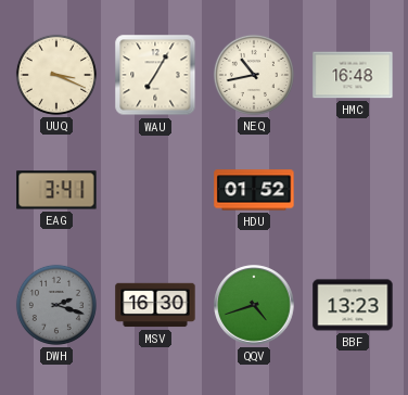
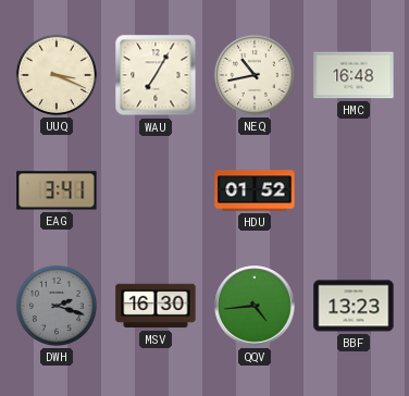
QQV: 4:42 -> 4:44 (255, 306)
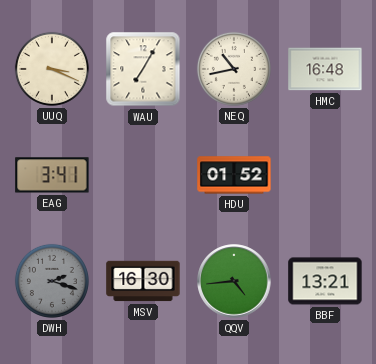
BBF: 13:23 -> 13:21 (325, 281)
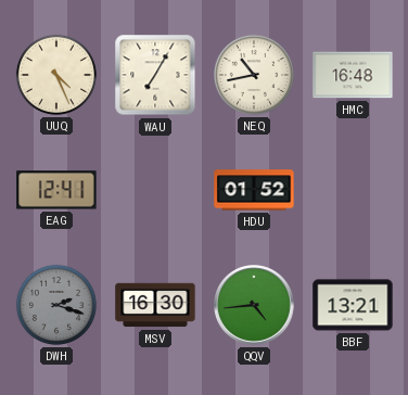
UUQ: 3:19 -> 4:26 (56, 75)
EAG: 3:41 -> 12:41 (56, 190)
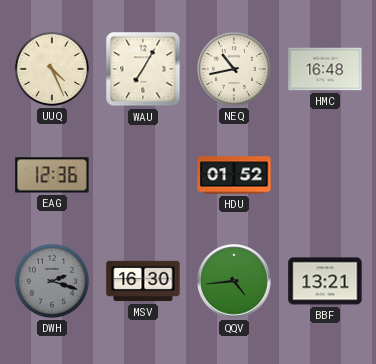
EAG: 12:41 -> 12:36 (52, 175)
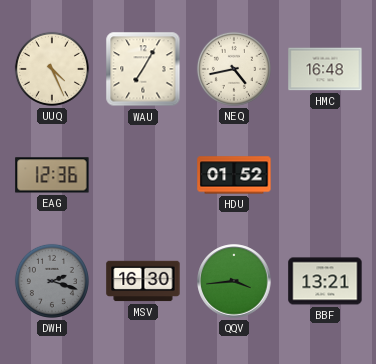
NEQ: 10:43 -> 4:43 (234, 69)
QQV: 4:44 -> 3:44 (234, 281)
